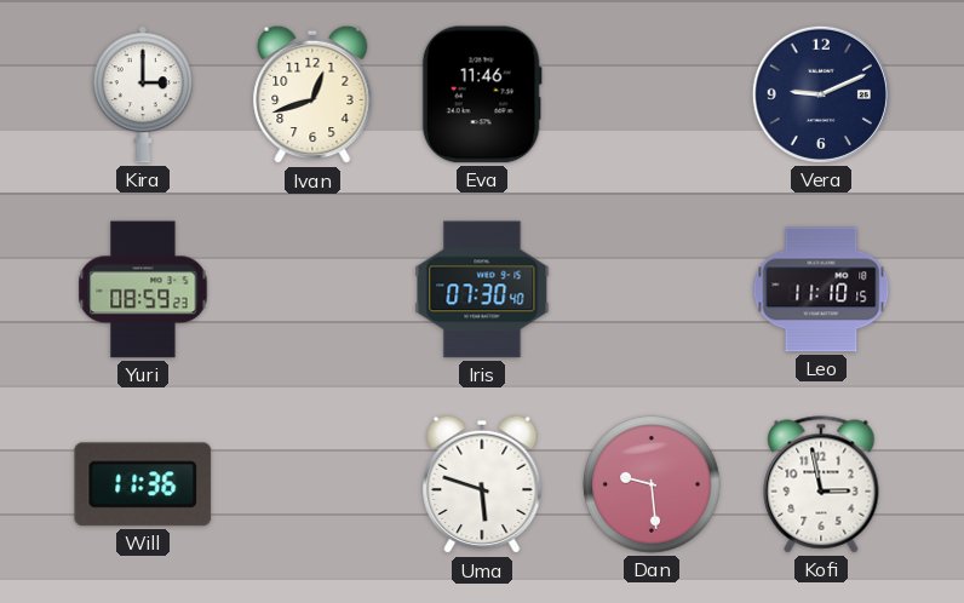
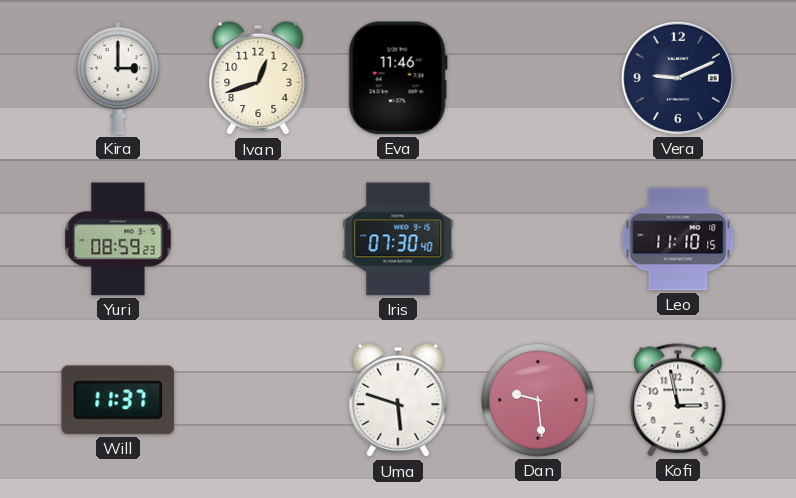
Will: 11:36 -> 11:37 (118, 400)
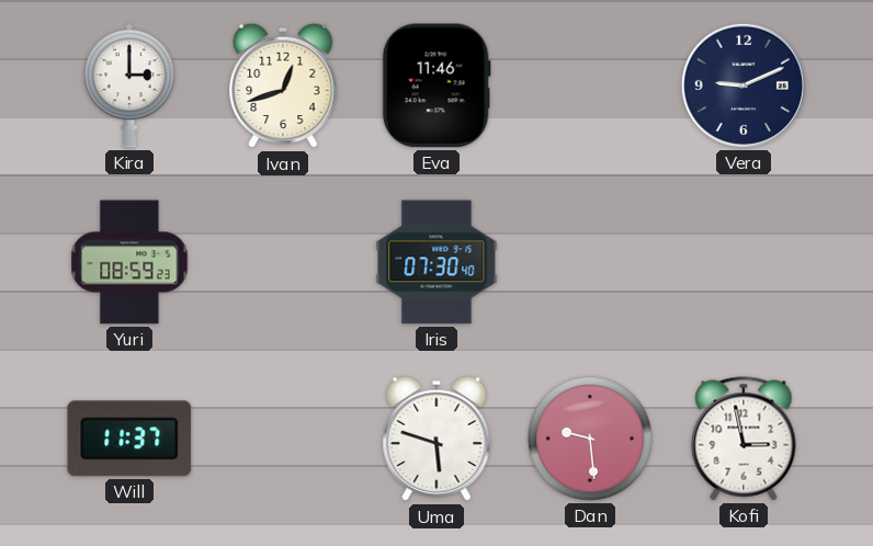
Leo: 11:10 -> none (678, 239)
